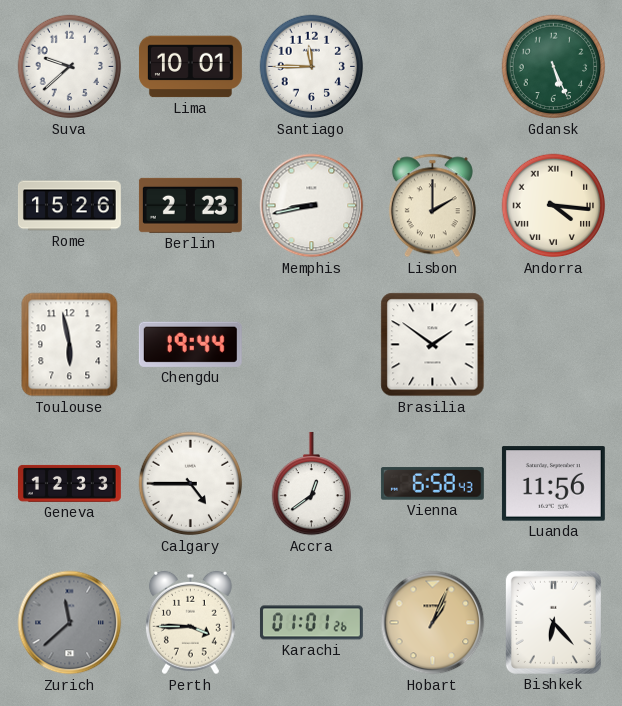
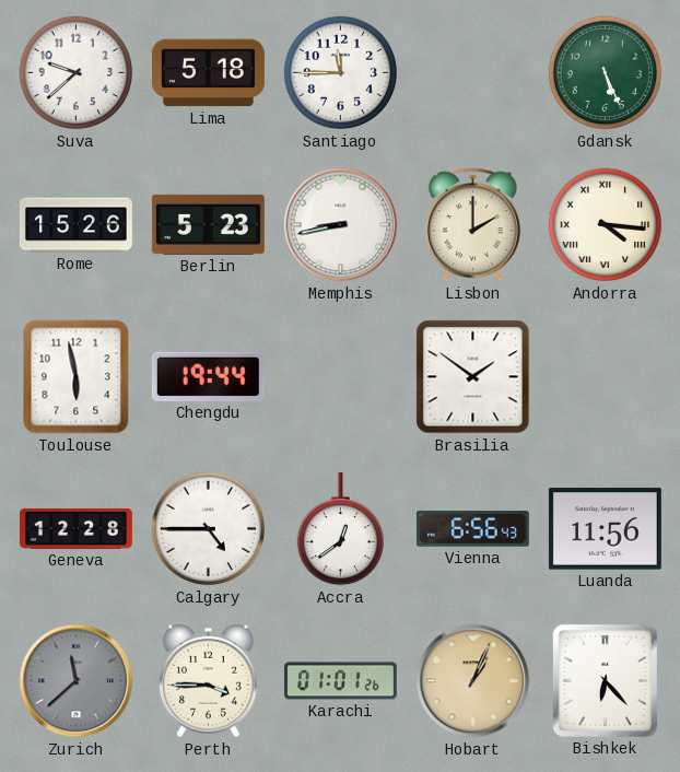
Lima: 10:01 -> 5:18 (208, 73)
Berlin: 2:23 -> 5:23 (208, 224)
Geneva: 12:33 -> 12:28 (75, 528)
Vienna: 6:58 -> 6:56 (472, 529)
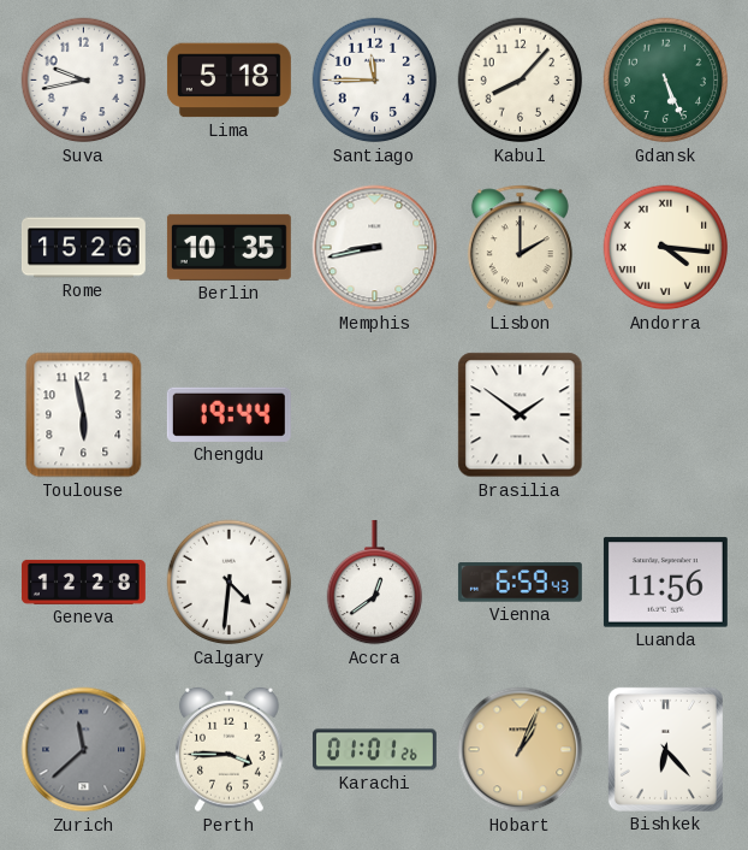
Suva: 9:38 -> 9:43 (84, 81)
Kabul: none -> 8:07 (521, 81)
Berlin: 5:23 -> 10:35 (228, 247)
Calgary: 4:45 -> 4:31 (230, 583)
Vienna: 6:56 -> 6:59 (520, 583)
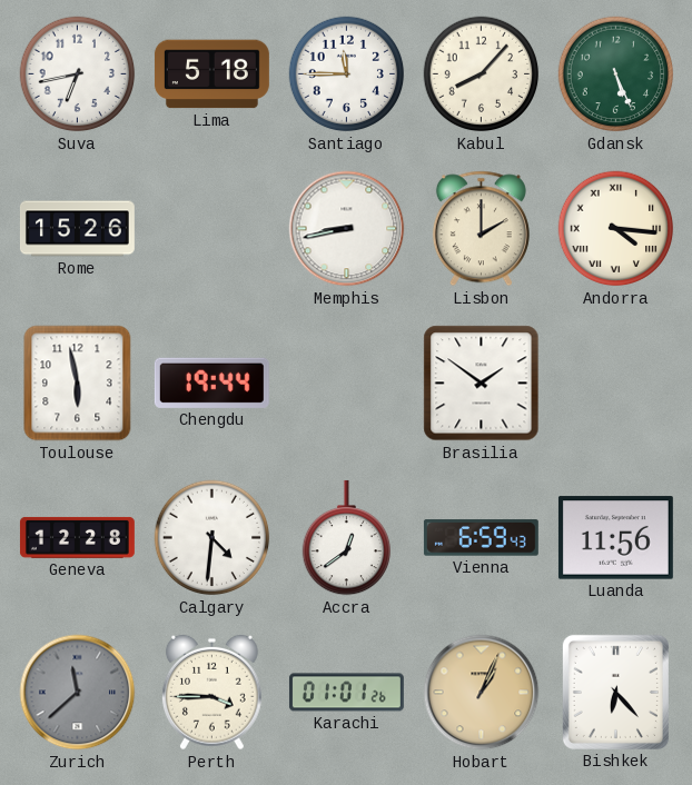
Suva: 9:43 -> 6:43 (78, 74)
Berlin: 10:35 -> none (228, 247)
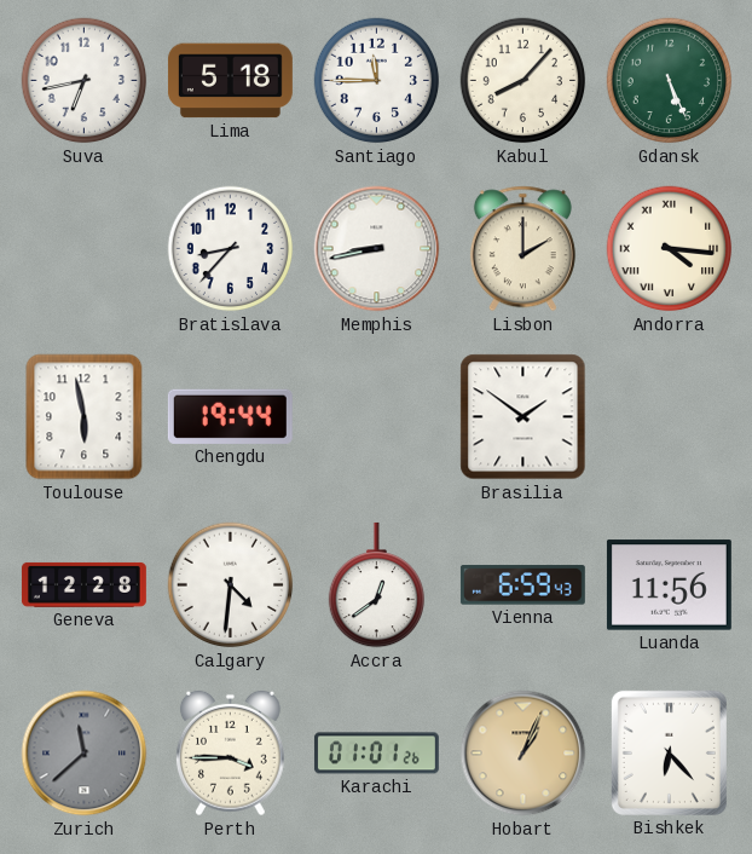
Rome: 15:26 -> none (77, 229)
Bratislava: none -> 8:37 (231, 249)
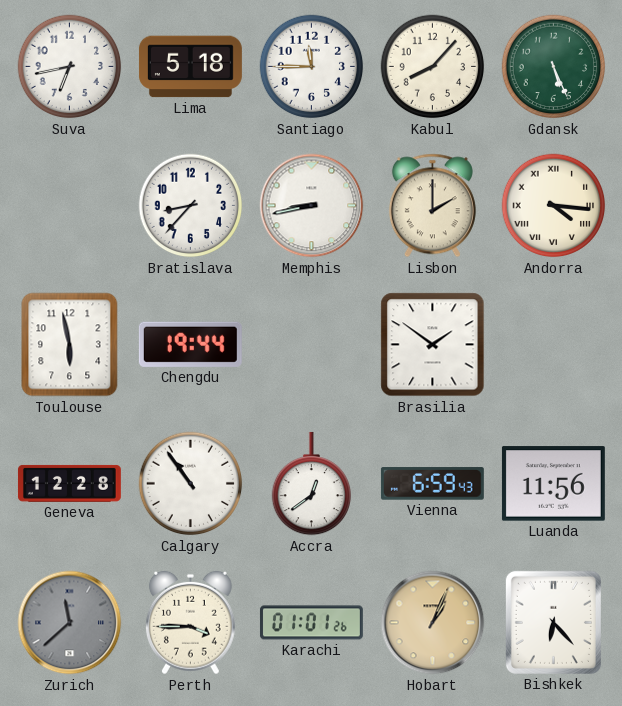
Calgary: 4:31 -> 10:54 (191, 484)
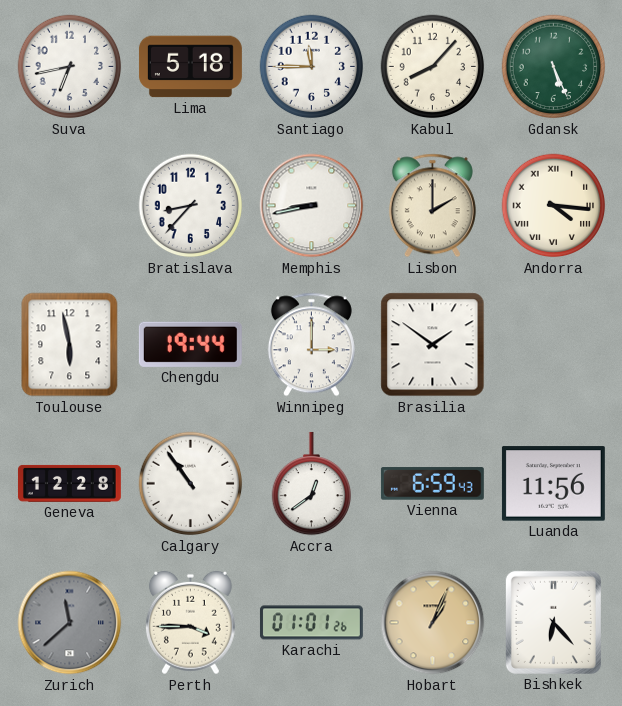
Winnipeg: none -> 3:00 (311, 345)
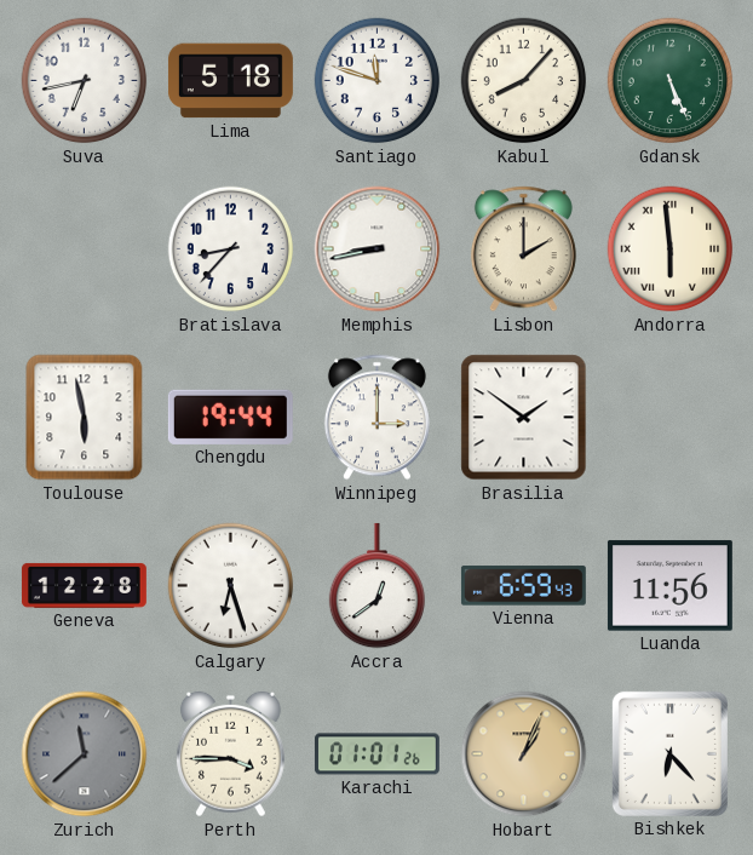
Santiago: 11:45 -> 11:48 (378, 81)
Andorra: 4:16 -> 5:59 (671, 249)
Calgary: 10:54 -> 6:27 (231, 586)
